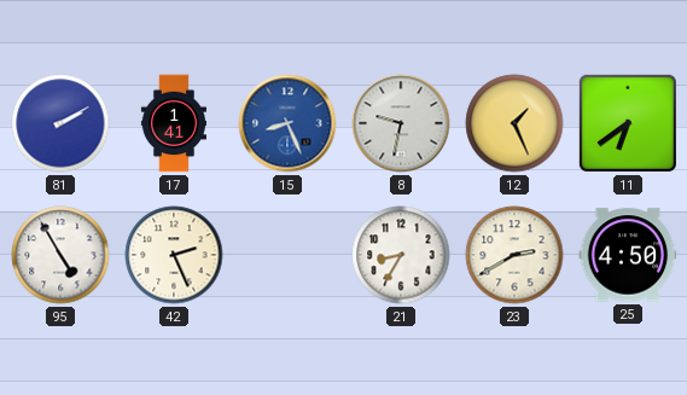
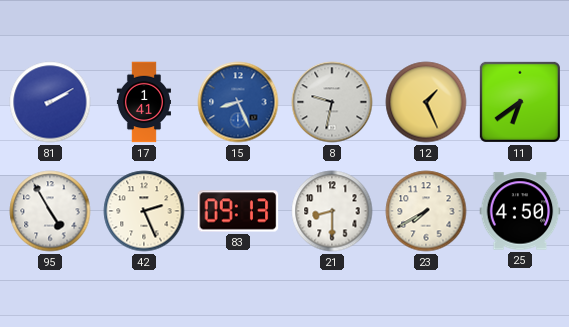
83: none -> 09:13 (238, 211)
21: 8:35 -> 8:30 (332, 211)
23: 2:40 -> 7:40 (426, 211)
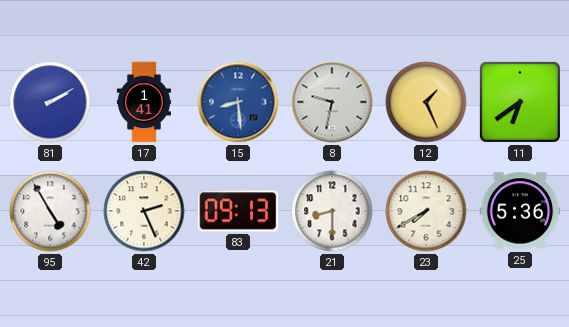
15: 8:26 -> 8:29 (238, 102)
25: 4:50 -> 5:36 (520, 211)
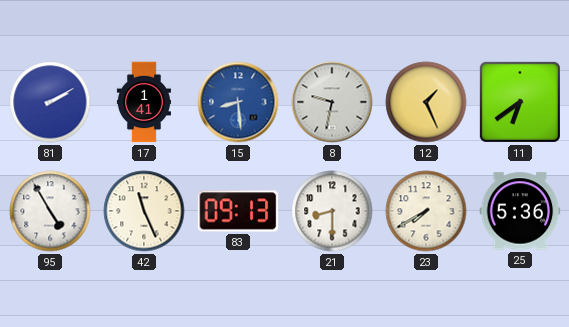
42: 2:26 -> 11:26 (144, 211)
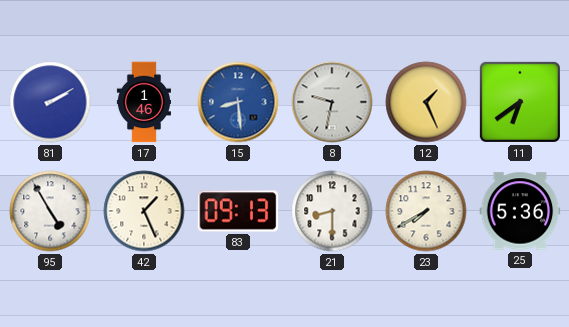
17: 1:41 -> 1:46 (144, 102)
42: 11:26 -> 1:26 (144, 211)
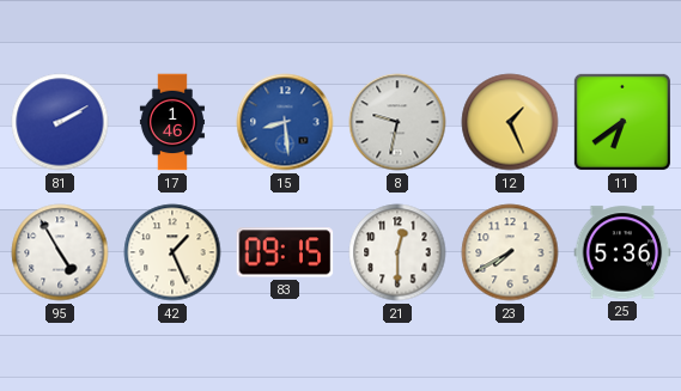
83: 09:13 -> 09:15 (285, 252)
21: 8:30 -> 12:30 (397, 252)
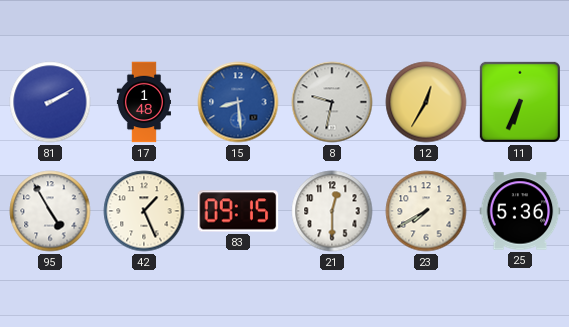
17: 1:46 -> 1:48 (144, 102)
12: 1:26 -> 12:35 (426, 102)
11: 6:39 -> 6:34 (520, 102)
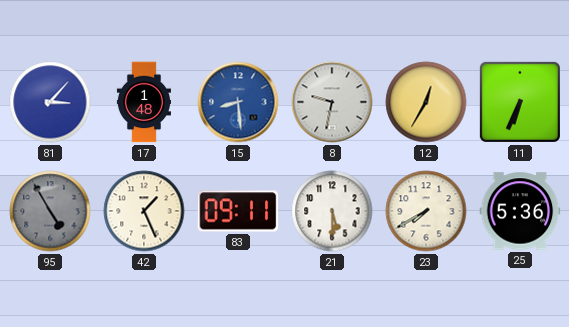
81: 2:10 -> 3:07 (50, 102)
95 dial: white -> grey (50, 211)
83: 09:15 -> 09:11 (238, 211)
21: 12:30 -> 5:30 (332, 211)
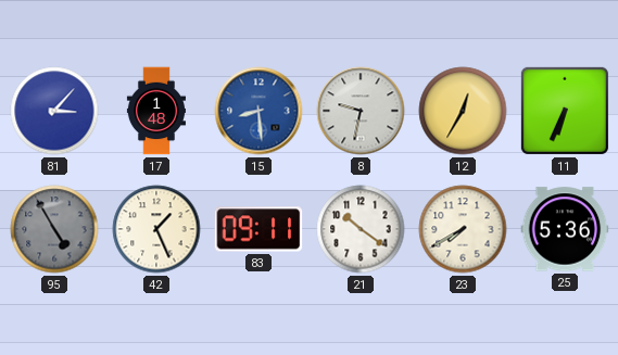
21: 5:30 -> 10:21 (361, 229)
